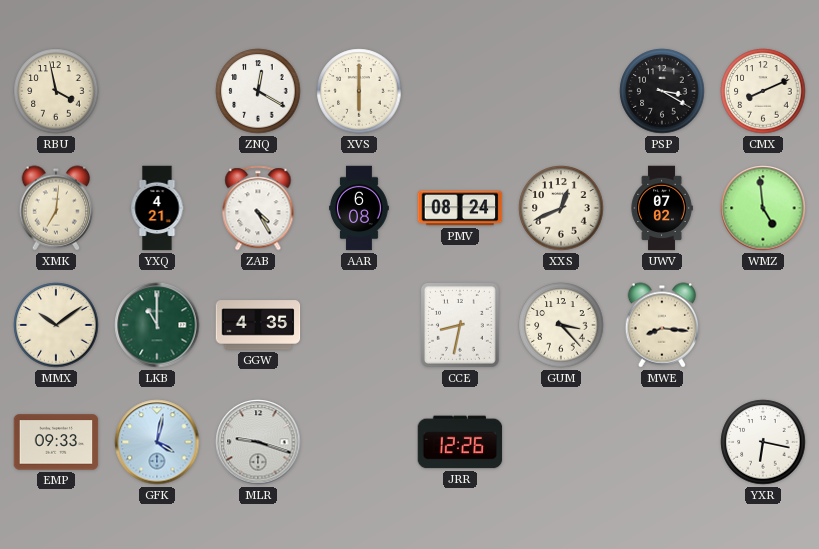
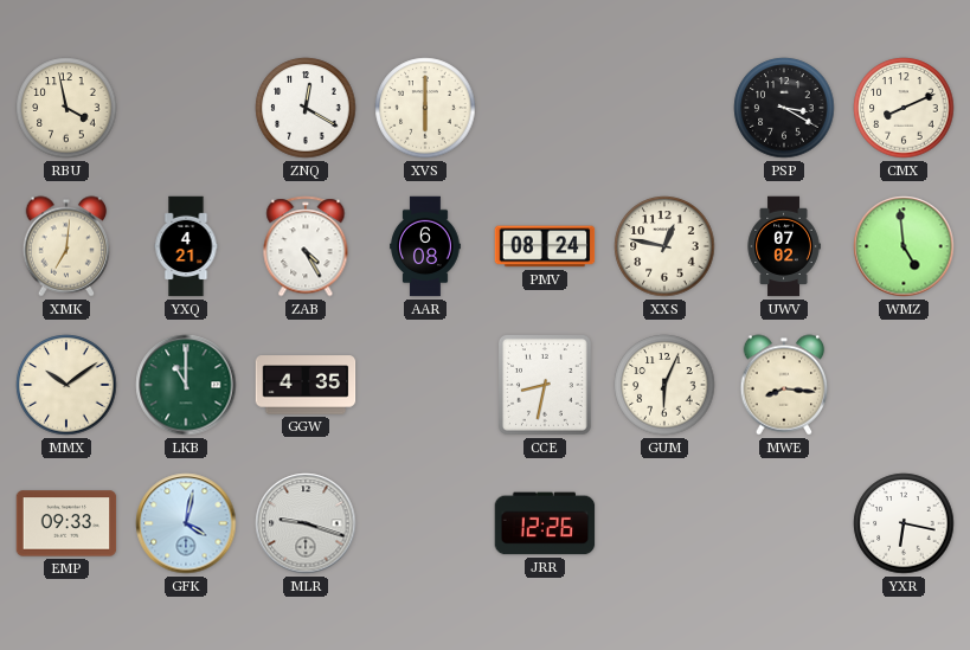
XXS: 12:41 -> 12:47 (664, 246)
GUM: 3:23 -> 6:04 (664, 385)
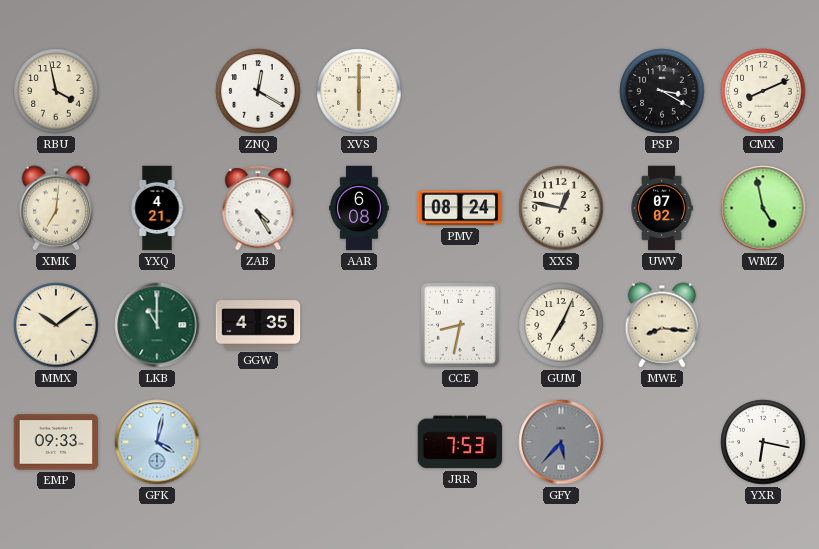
WMZ: 4:59 -> 4:58 (763, 208)
GUM: 6:04 -> 7:04 (561, 325)
MLR: 9:18 -> none (306, 523)
JRR: 12:26 -> 7:53 (460, 442)
GFY: none -> 5:37 (561, 442)
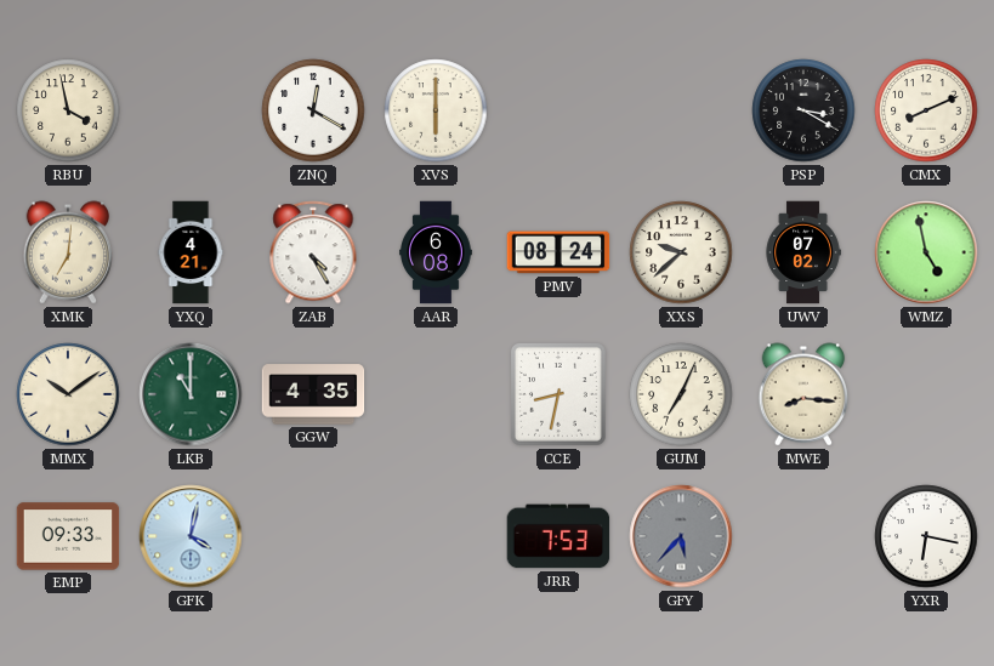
XXS: 12:47 -> 9:38 (681, 252)
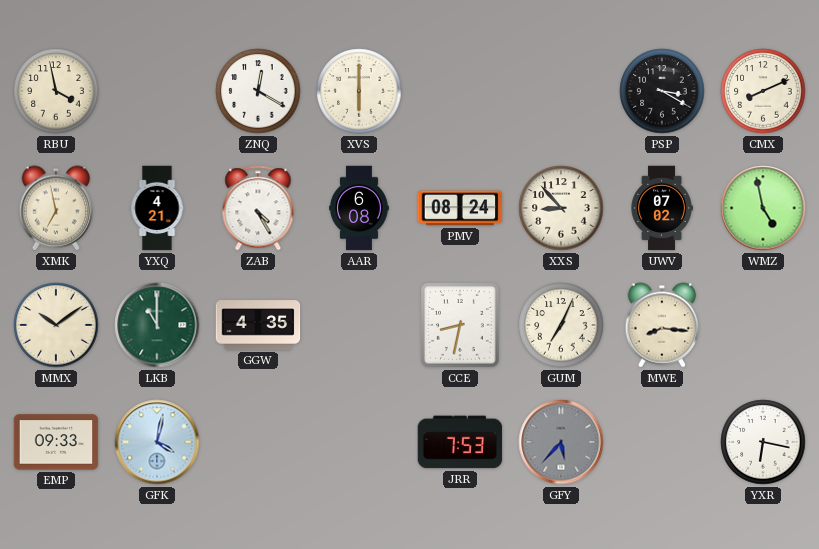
XMK: 7:01 -> 6:58 (56, 208)
XXS: 9:38 -> 8:53 (561, 208)
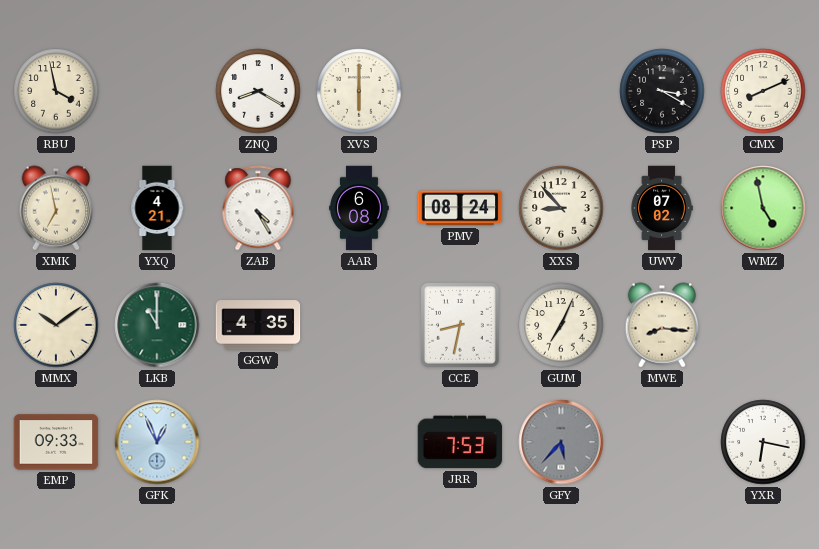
ZNQ: 12:20 -> 8:20 (258, 91)
GFK: 4:02 -> 12:56 (157, 442)
